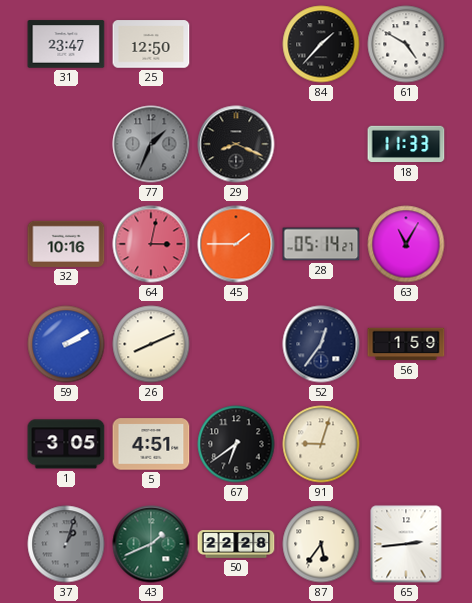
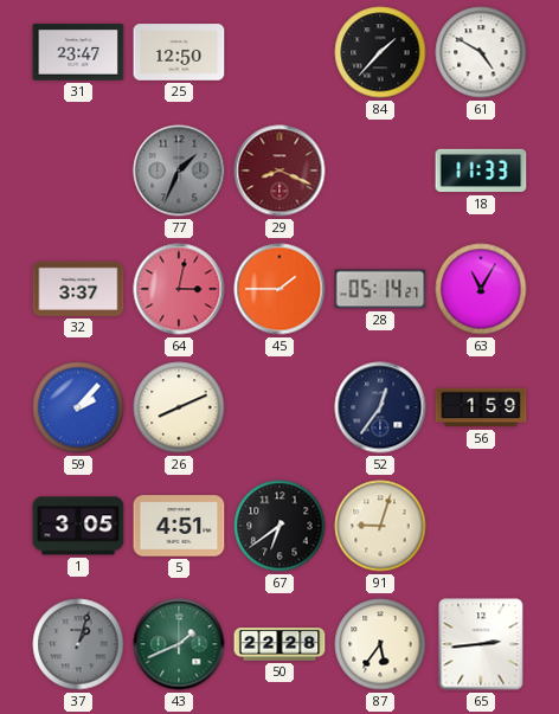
29 dial: black -> burgundy (279, 171)
32: 10:16 -> 3:37 (78, 289)
59: 2:10 -> 2:07 (78, 407)
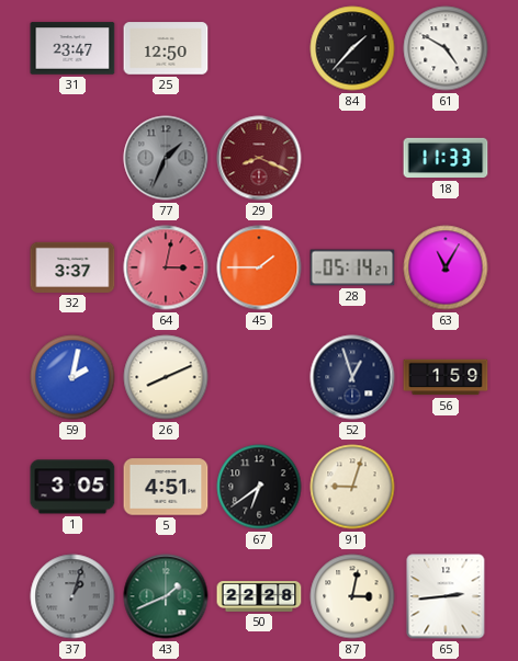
59: 2:07 -> 2:02 (72, 377)
52: 12:36 -> 12:57 (352, 377)
87: 5:36 -> 3:02 (352, 596)
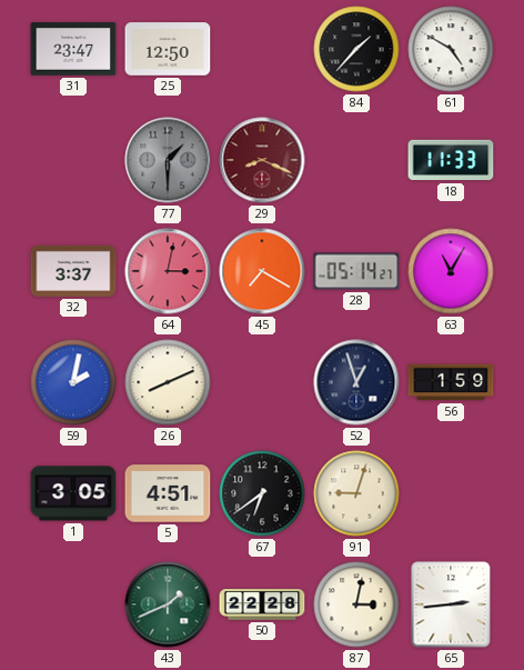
77: 1:34 -> 1:30 (168, 160)
45: 1:45 -> 7:20 (262, 271)
37: 1:03 -> none (72, 596)
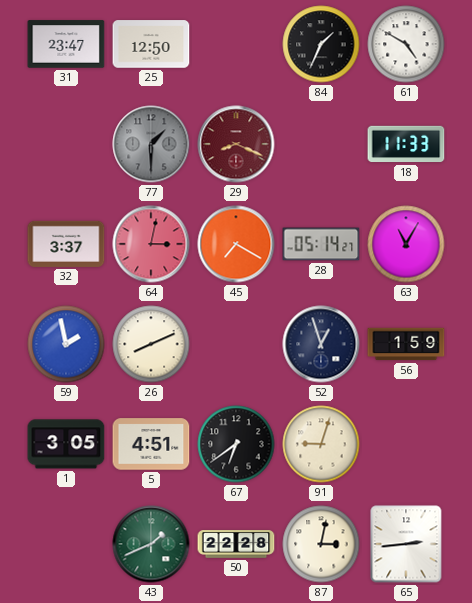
84: 1:37 -> 1:34 (321, 44)
59: 2:02 -> 1:58 (66, 344)
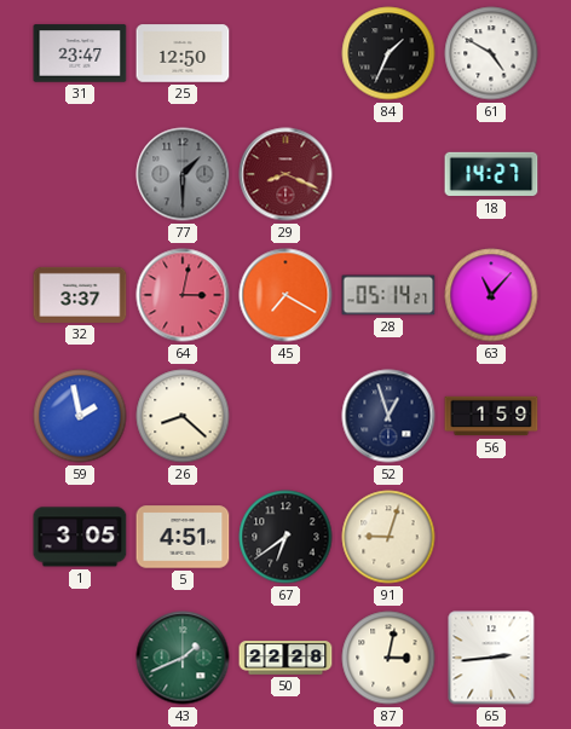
18: 11:33 -> 14:27 (491, 174)
63: 11:05 -> 11:07 (491, 295)
26: 8:11 -> 8:22 (183, 416)
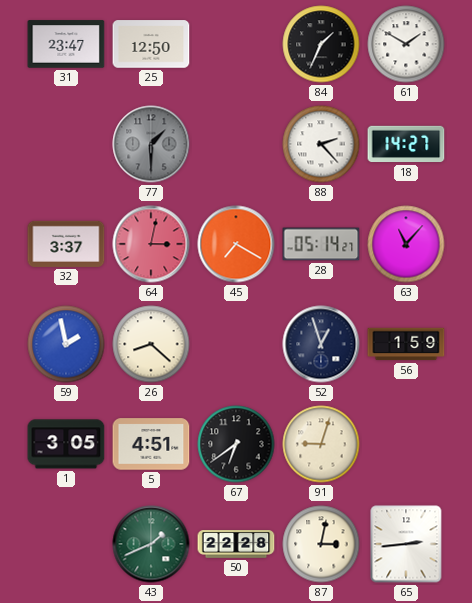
61: 4:50 -> 1:50 (406, 44)
29: 8:19 -> none (285, 174)
88: none -> 2:23 (321, 144)
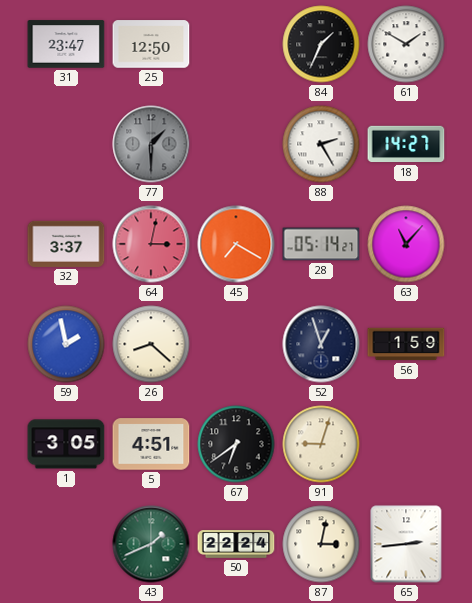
88: 2:23 -> 2:25 (321, 144)
50: 22:28 -> 22:24 (236, 544)
